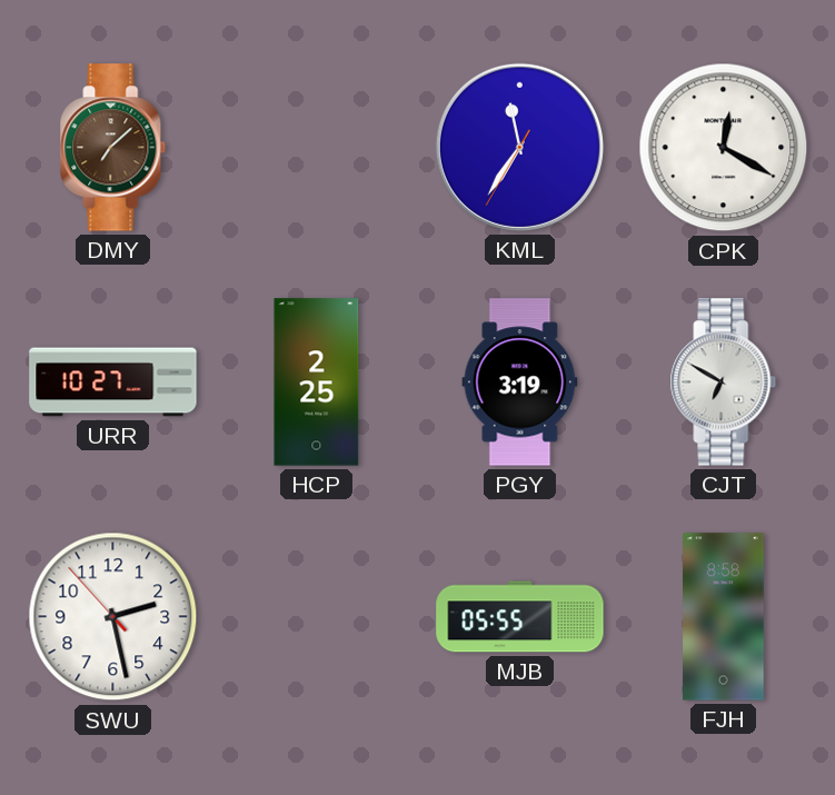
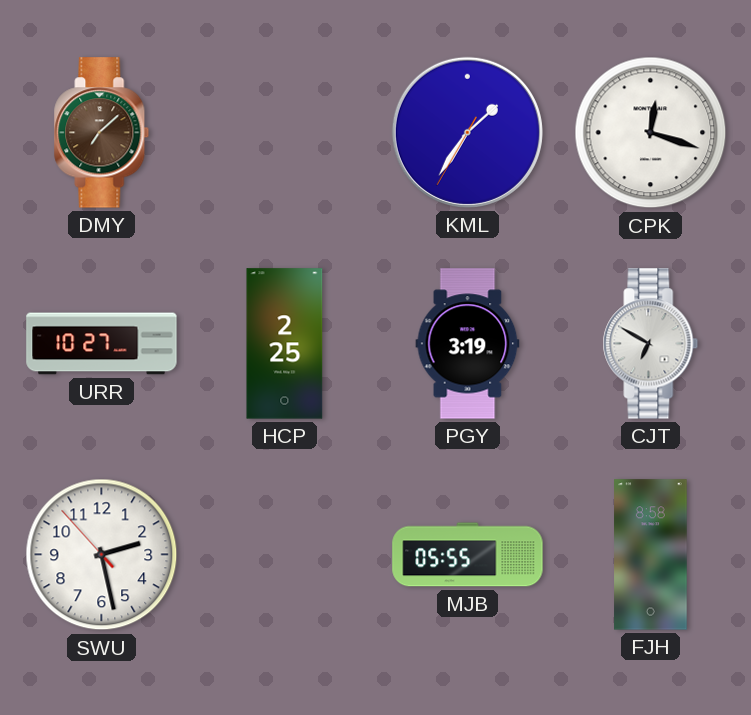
KML: 11:35 -> 1:35 (467, 132)
CPK: 12:20 -> 12:18 (651, 133)
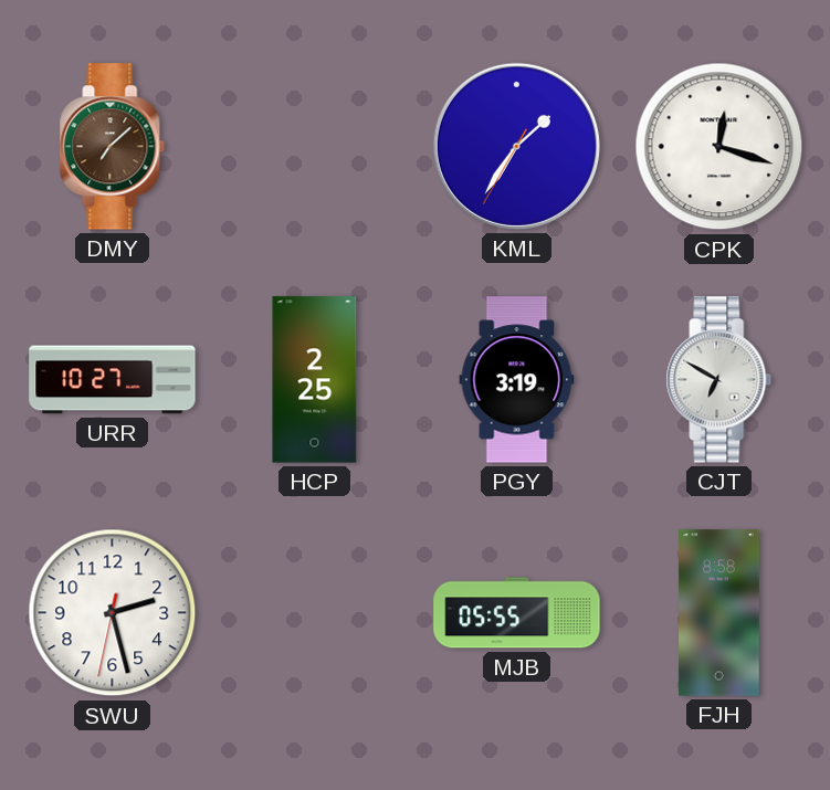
SWU: 2:27:53 -> 2:27:32 (113, 613)
